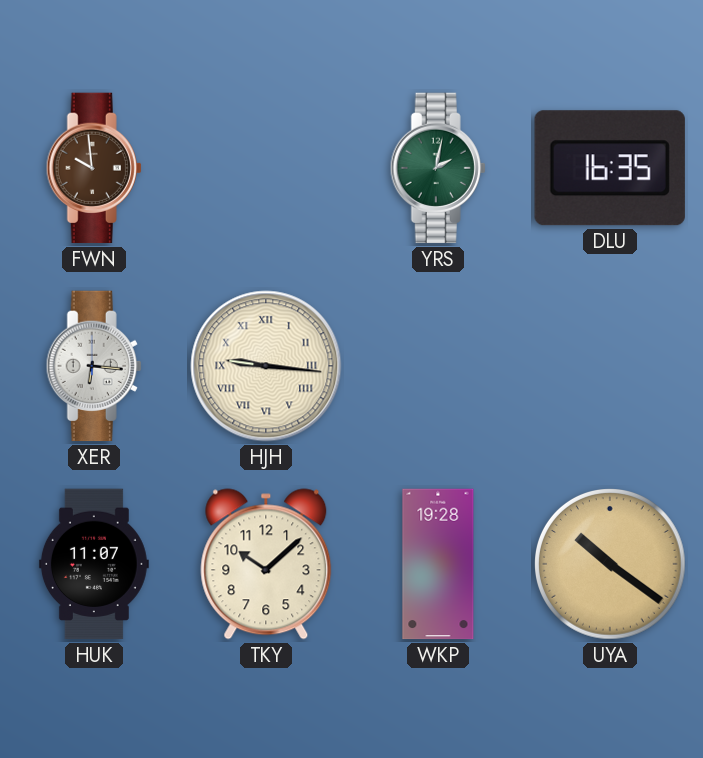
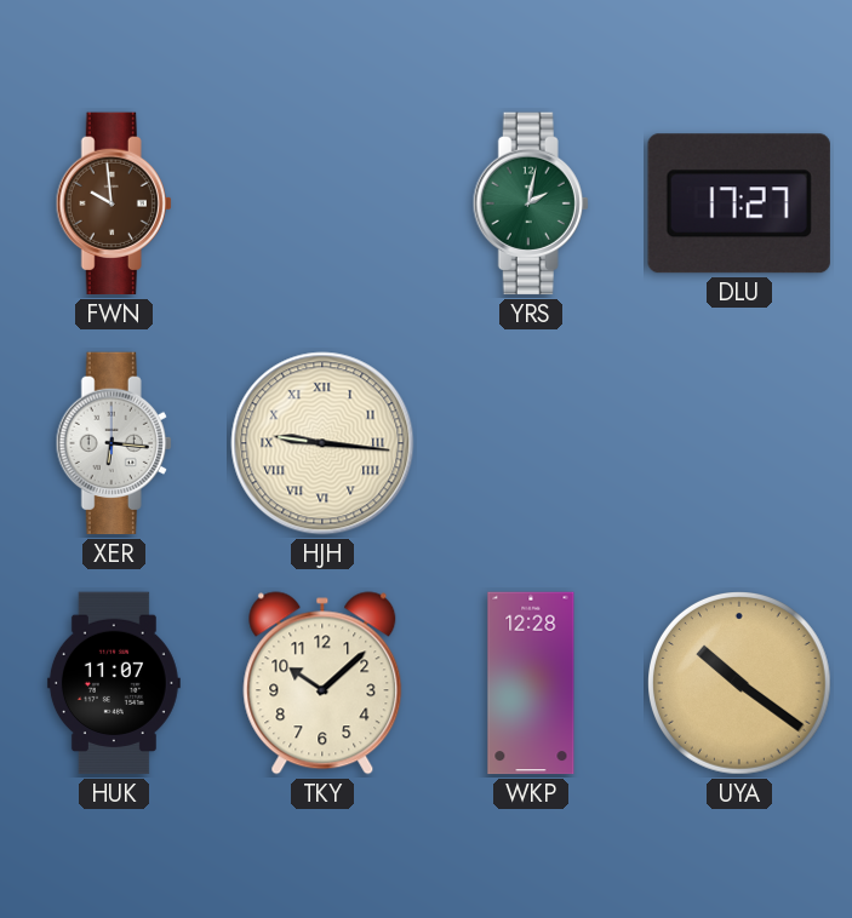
DLU: 16:35 -> 17:27 (739, 203)
WKP: 19:28 -> 12:28 (531, 683)
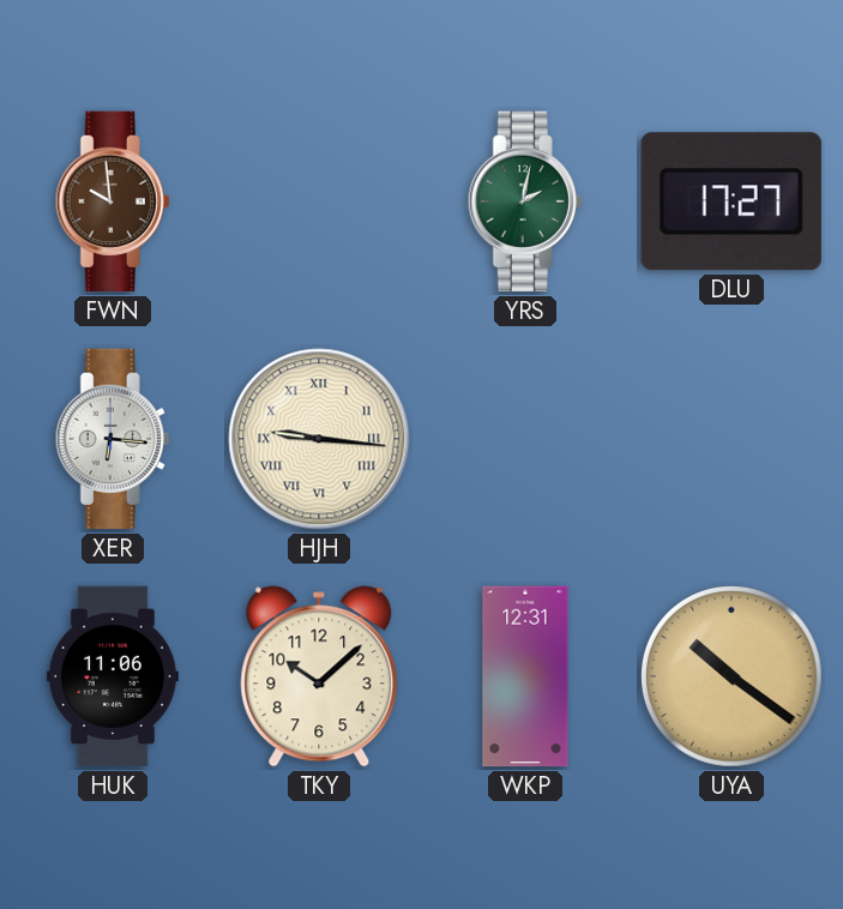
HUK: 11:07 -> 11:06 (113, 676)
WKP: 12:28 -> 12:31 (525, 676)
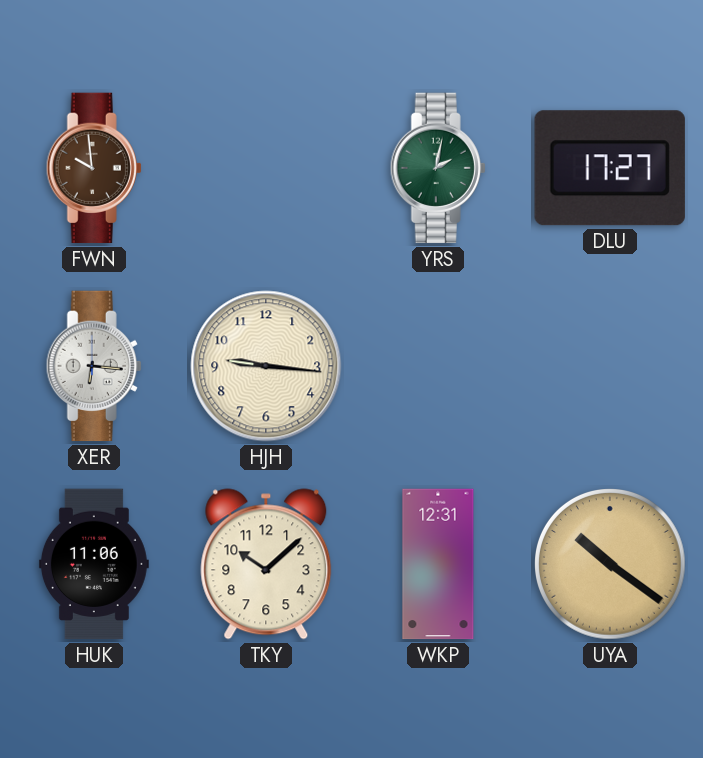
HJH numerals: Roman -> Arabic (266, 366)
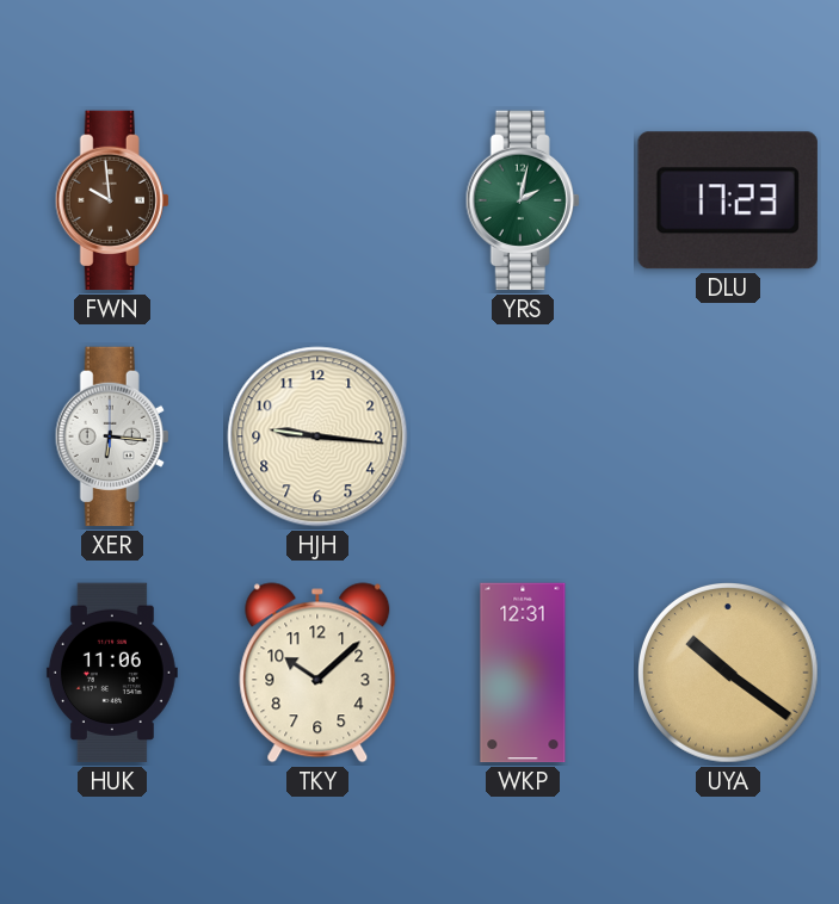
DLU: 17:27 -> 17:23 (728, 200)
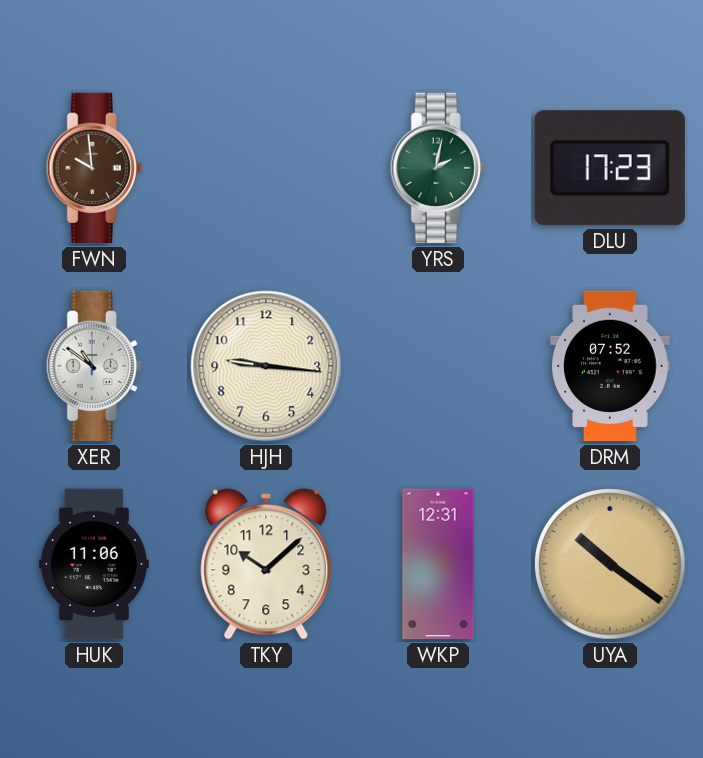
XER: 6:16 -> 10:51 (94, 366)
DRM: none -> 07:52 (610, 366)
